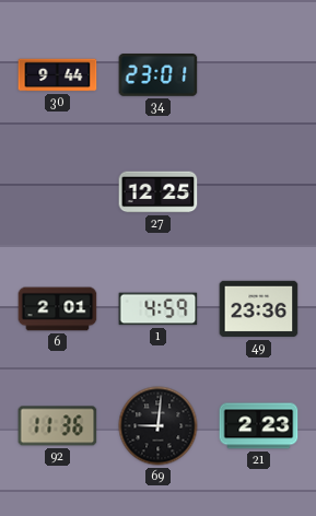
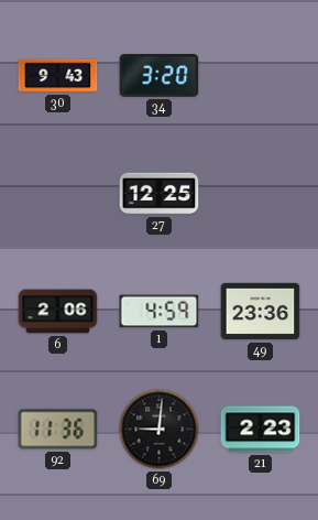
30: 9:44 -> 9:43 (58, 76)
34: 23:01 -> 3:20 (160, 76)
6: 2:01 -> 2:06 (58, 312)
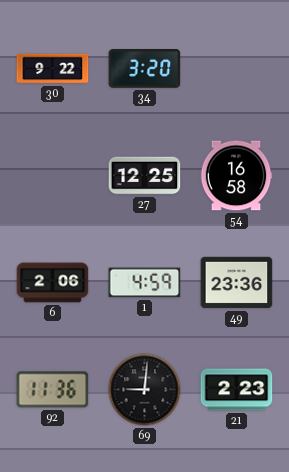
30: 9:43 -> 9:22 (53, 69)
54: none -> 16:58 (236, 176)
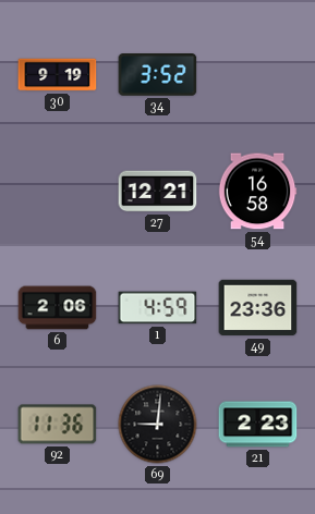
30: 9:22 -> 9:19 (58, 75)
34: 3:20 -> 3:52 (158, 75)
27: 12:25 -> 12:21 (158, 192)
